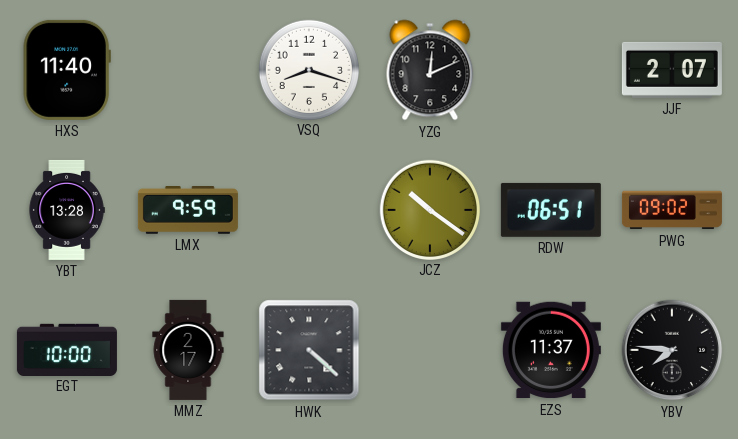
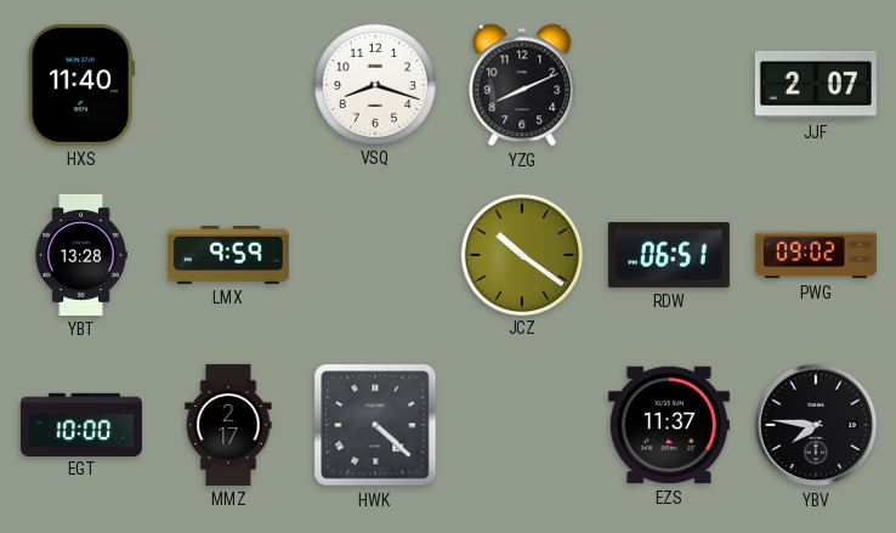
YZG: 12:11 -> 8:11 (522, 85)
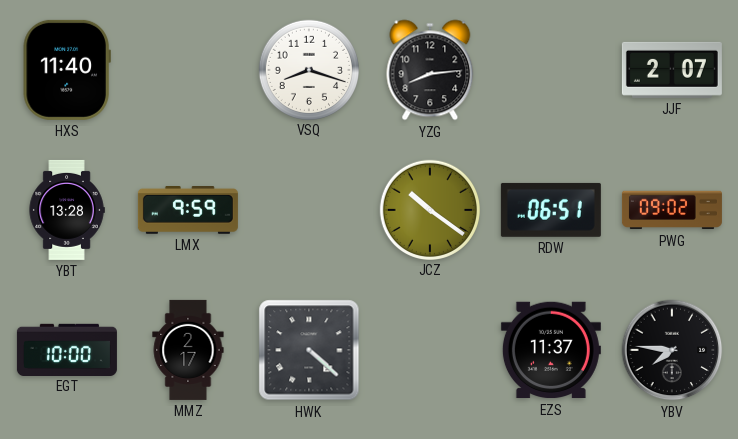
YZG: 8:11 -> 8:14 (430, 70)
